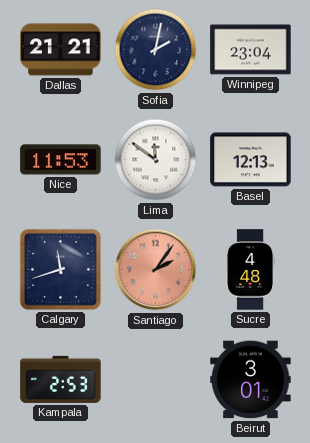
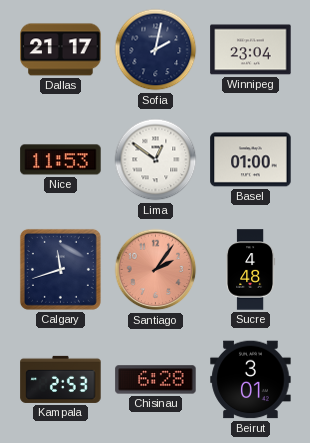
Dallas: 21:21 -> 21:17 (61, 50)
Lima: 11:51 -> 12:51 (156, 160)
Basel: 12:13 -> 01:00 (251, 160)
Chisinau: none -> 6:28 (156, 380)
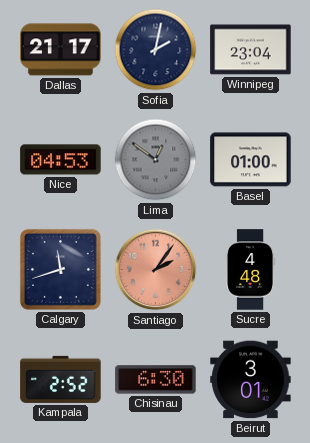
Nice: 11:53 -> 04:53 (61, 160)
Lima dial: white -> grey (156, 160)
Kampala: 2:53 -> 2:52 (61, 379)
Chisinau: 6:28 -> 6:30 (156, 380)
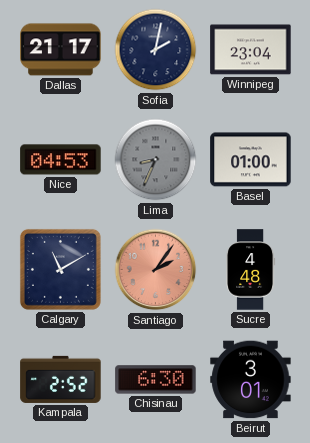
Lima: 12:51 -> 8:34 (156, 160)
Calgary: 11:42 -> 11:10 (60, 269)
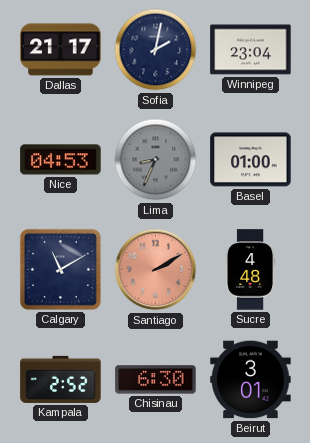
Santiago: 2:06 -> 2:10 (156, 270)
